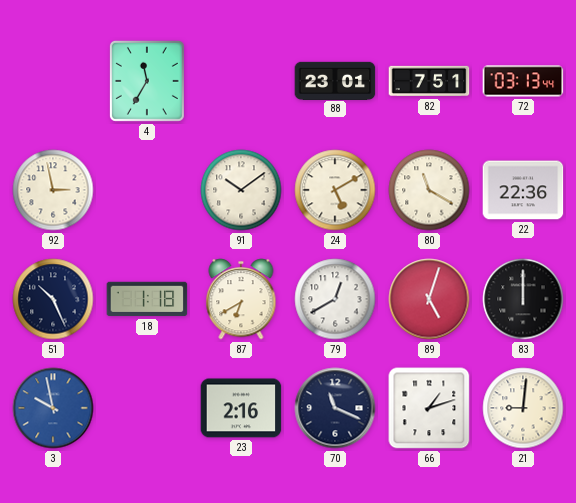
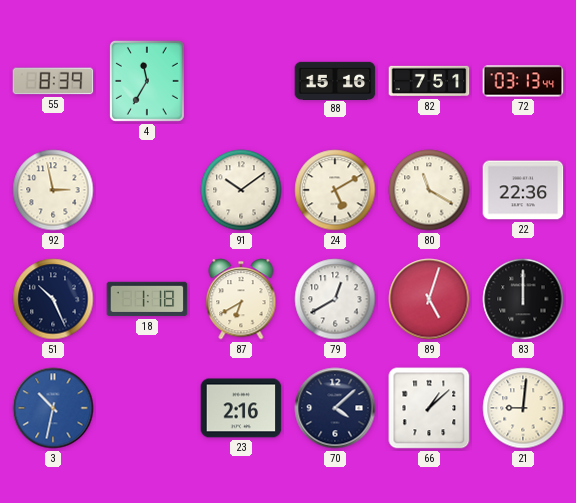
55: none -> 8:39 (53, 81)
88: 23:01 -> 15:16 (335, 80)
3: 9:58 -> 10:32 (53, 408)
70: 11:19 -> 4:08 (335, 408)
66: 1:12 -> 1:08 (429, 408)
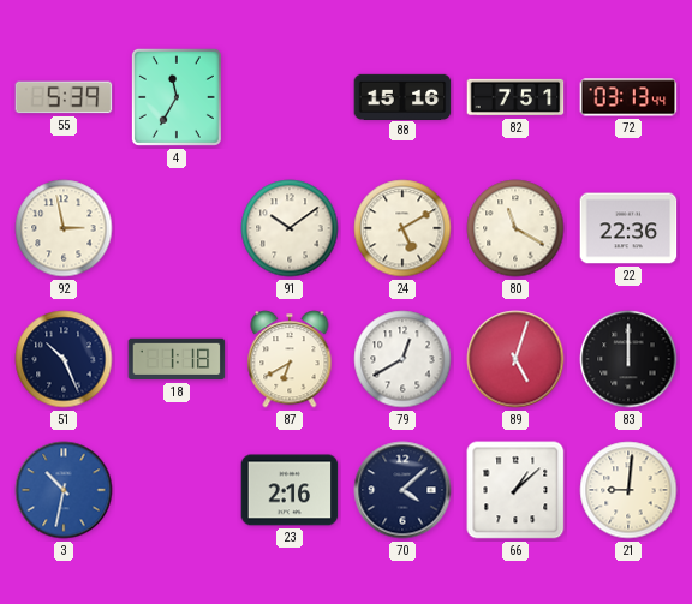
55: 8:39 -> 5:39 (64, 97)
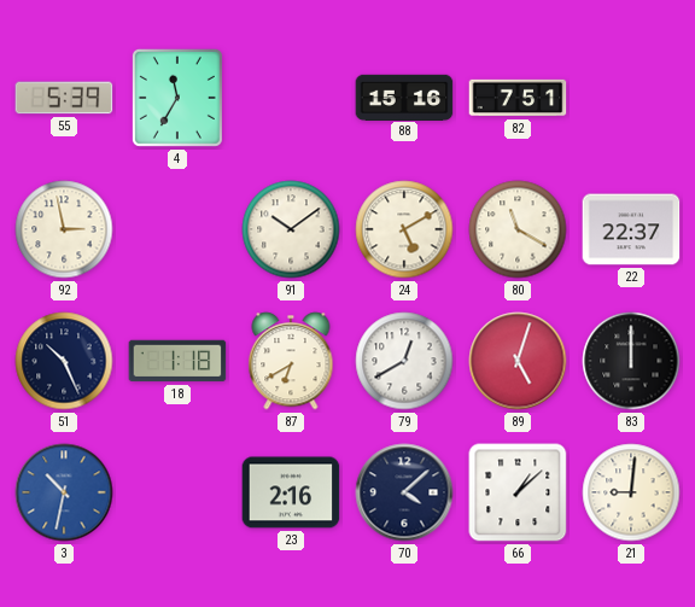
72: 03:13 -> none (628, 97)
22: 22:36 -> 22:37 (631, 229)
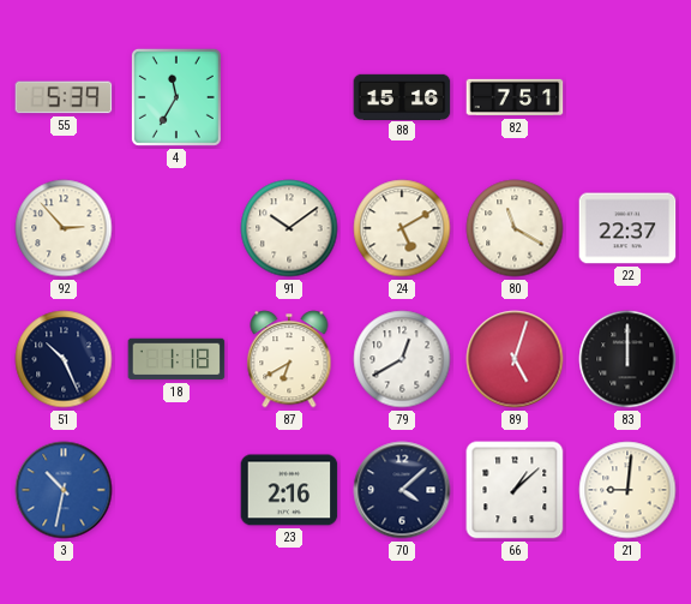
92: 2:58 -> 2:53 (64, 228)
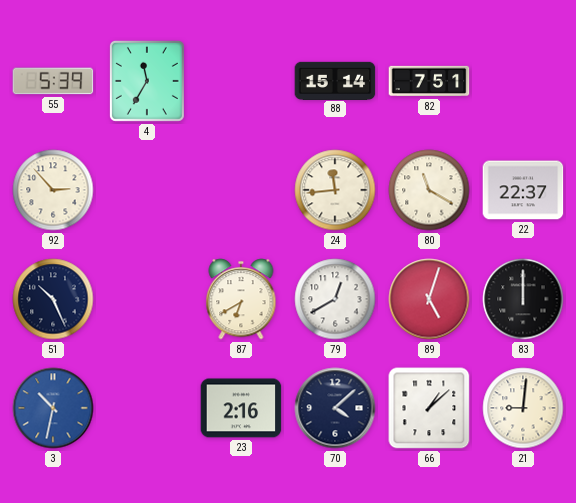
88: 15:16 -> 15:14 (335, 80)
91: 10:09 -> none (289, 228)
24: 5:10 -> 11:44 (335, 190)
18: 1:18 -> none (176, 359)
